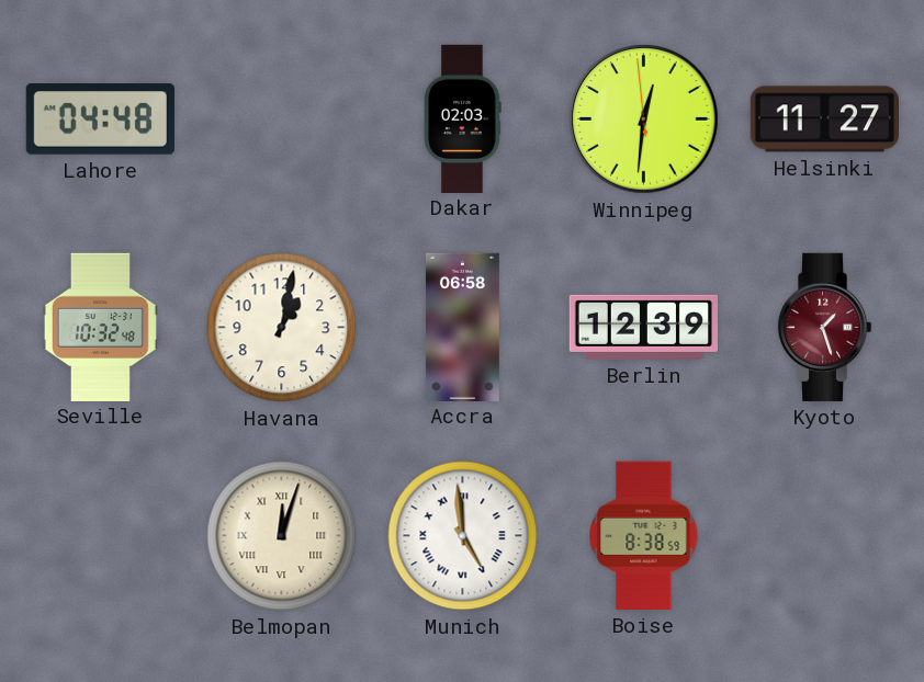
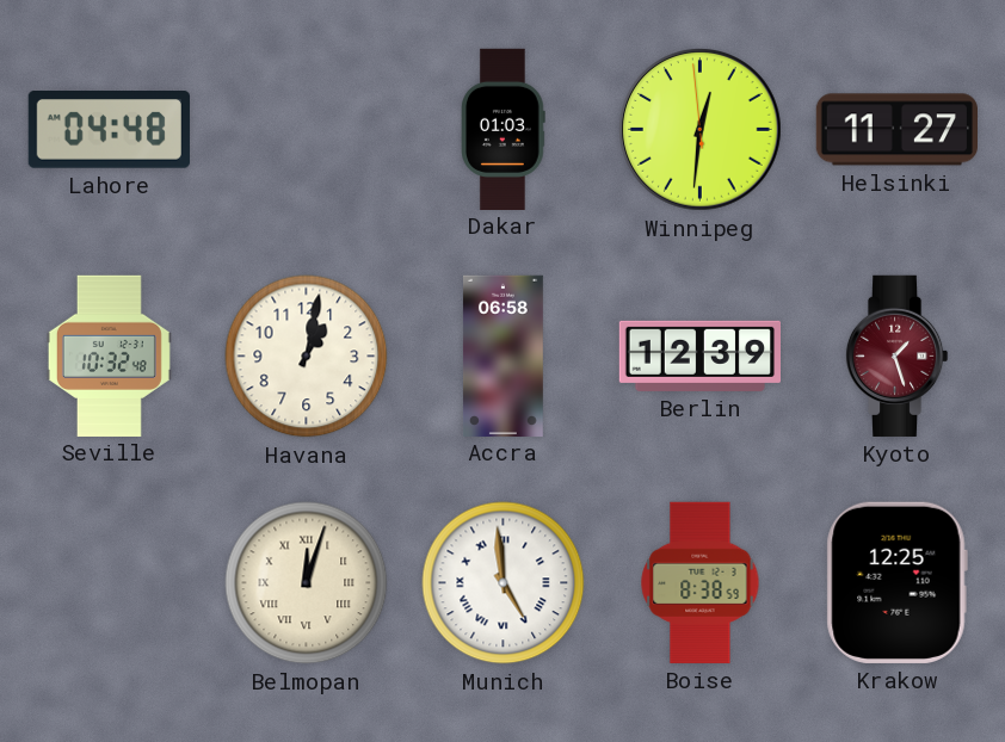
Dakar: 02:03 -> 01:03 (504, 129)
Krakow: none -> 12:25 (896, 582)
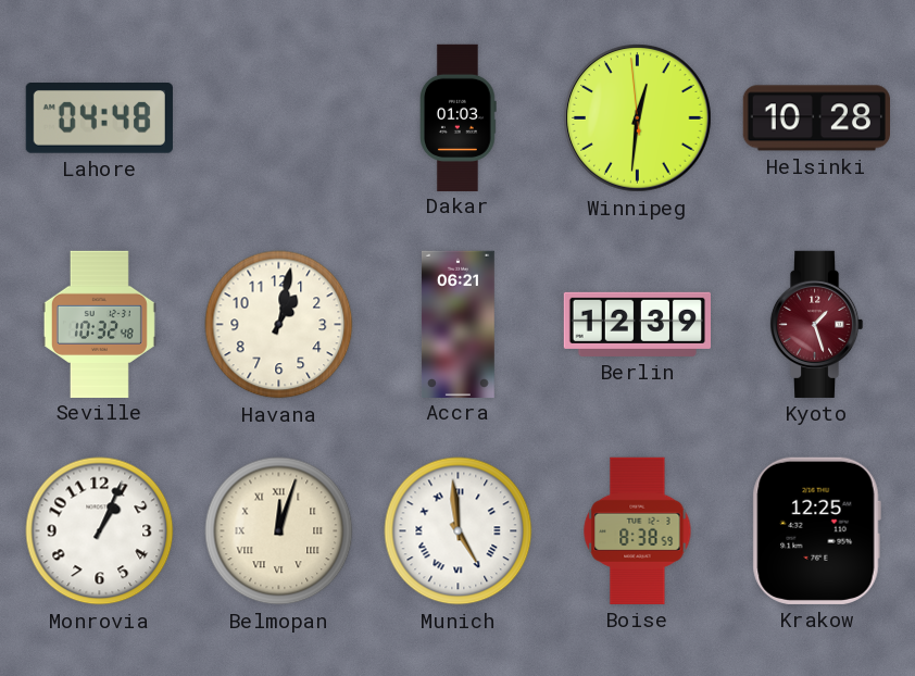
Helsinki: 11:27 -> 10:28 (816, 118)
Accra: 06:58 -> 06:21 (457, 324)
Monrovia: none -> 1:04 (100, 531)
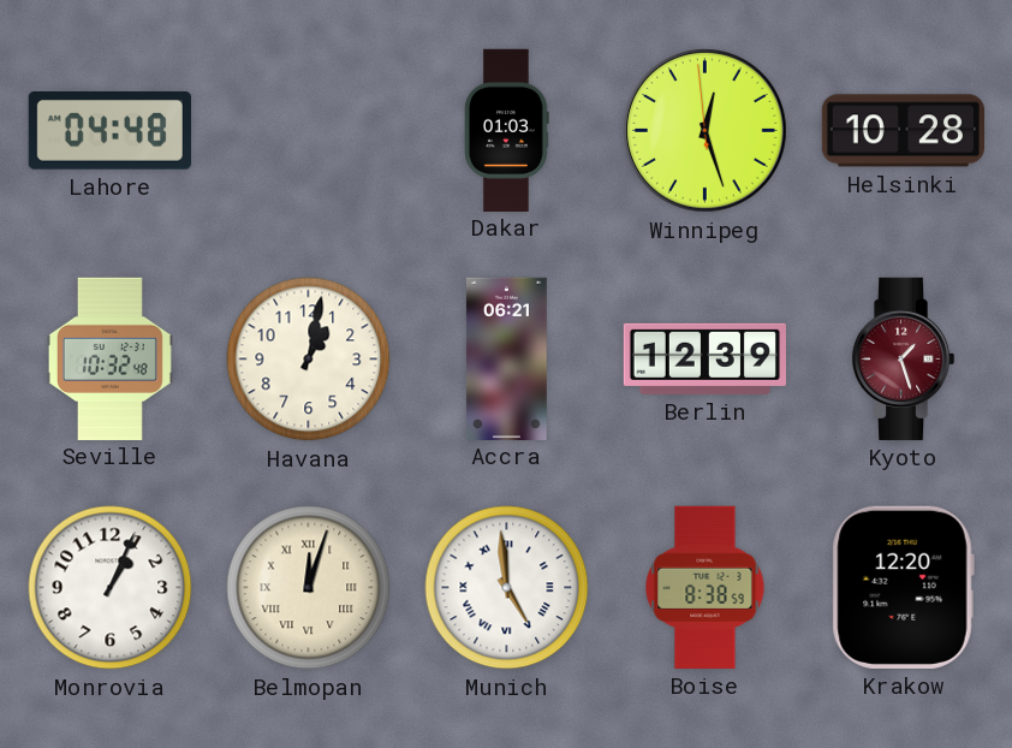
Winnipeg: 12:30 -> 12:26 (706, 131)
Krakow: 12:25 -> 12:20 (903, 587)
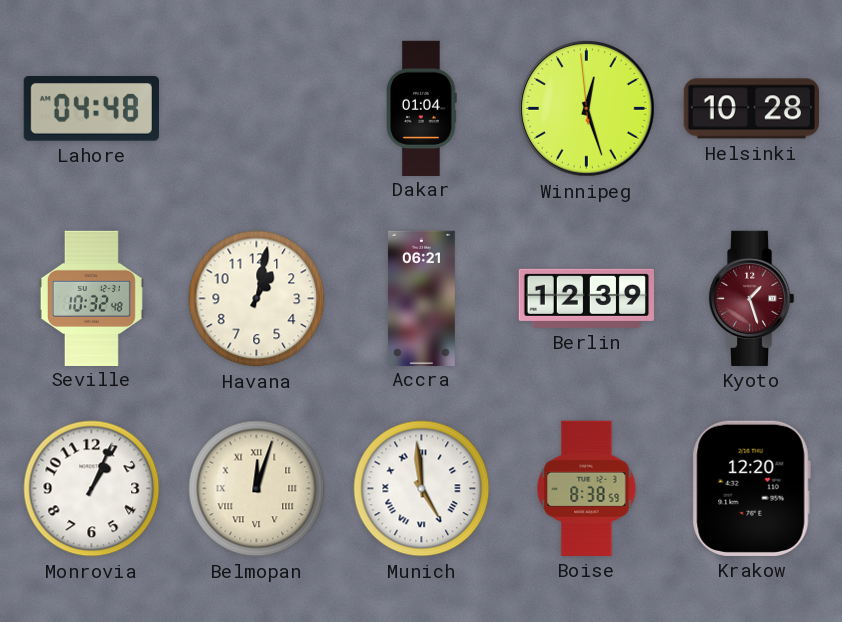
Dakar: 01:03 -> 01:04 (422, 108)
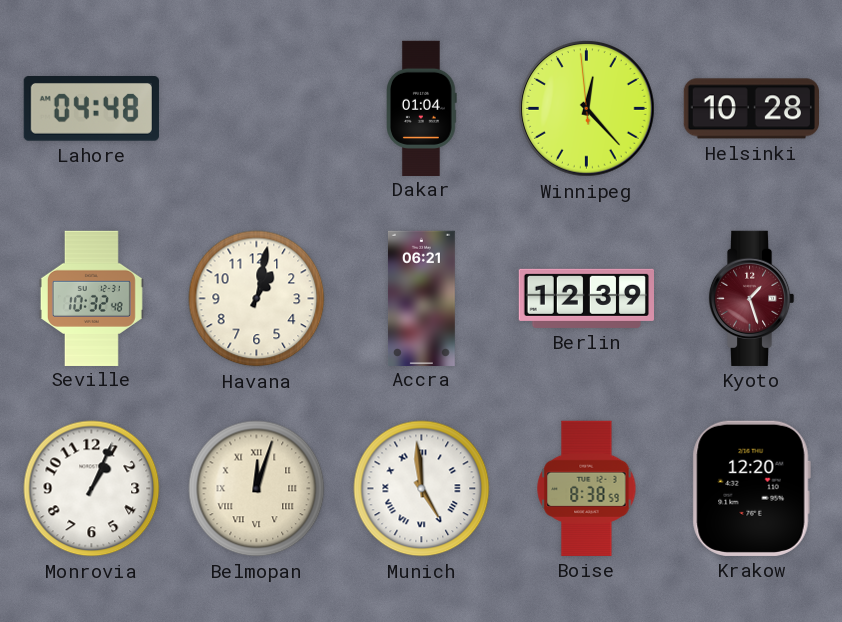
Winnipeg: 12:26 -> 12:22 (587, 109)
